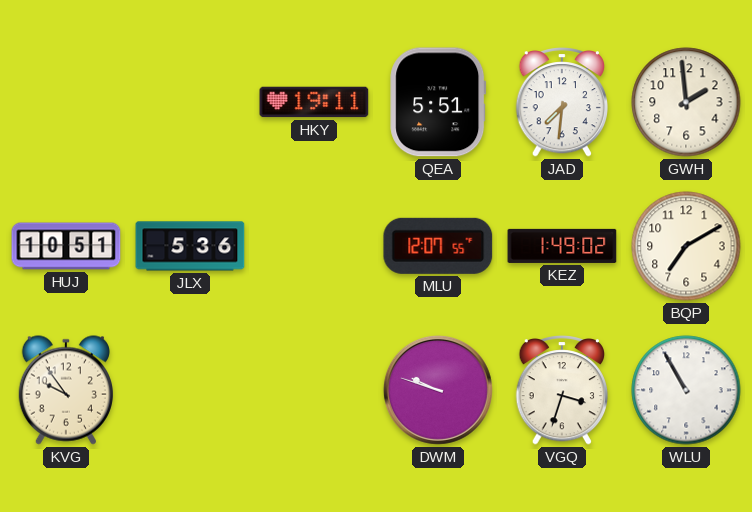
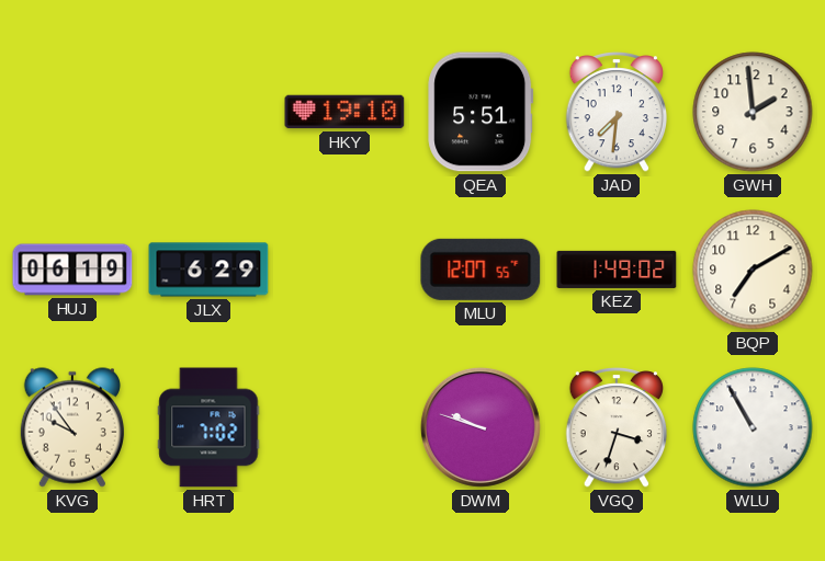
HKY: 19:11 -> 19:10 (344, 112)
HUJ: 10:51 -> 06:19 (72, 270)
JLX: 5:36 -> 6:29 (208, 270)
HRT: none -> 7:02 (208, 427)
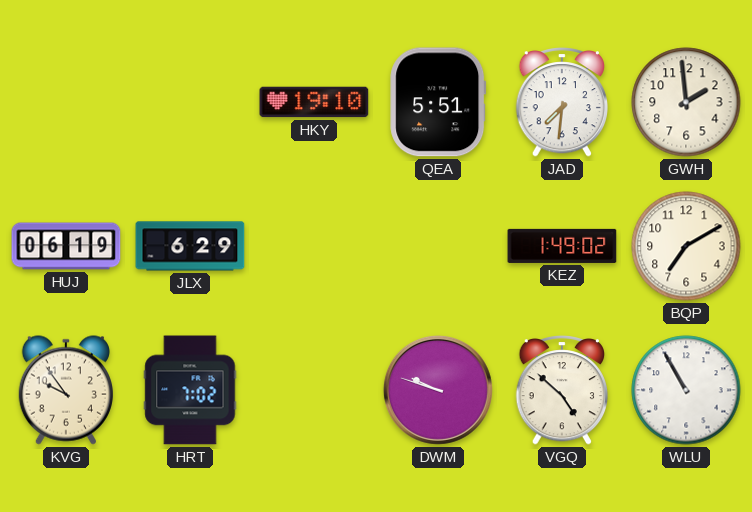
MLU: 12:07 -> none (481, 270)
VGQ: 3:33 -> 4:52 (561, 391)
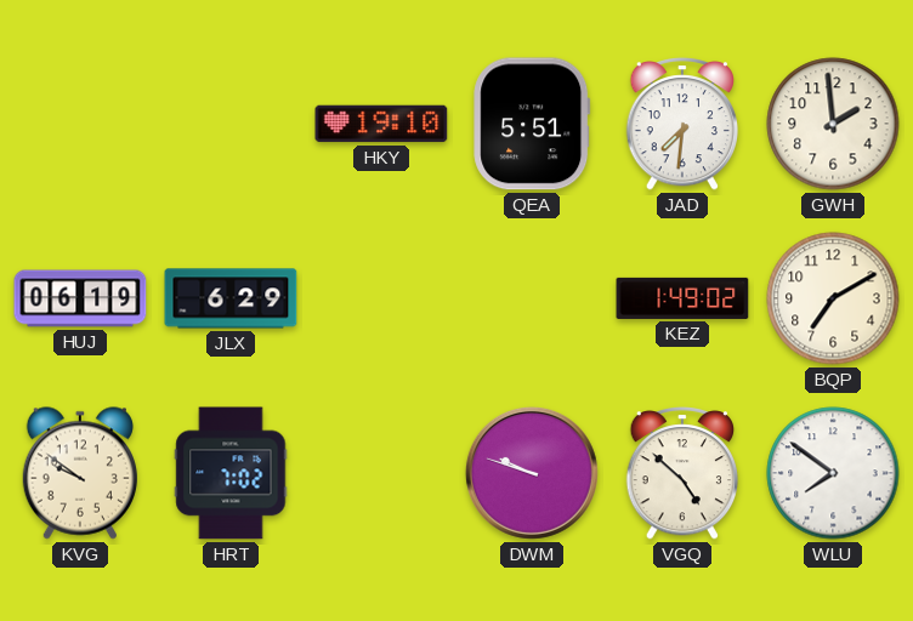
KVG: 9:54 -> 9:51 (80, 473)
WLU: 10:55 -> 7:51 (833, 473)
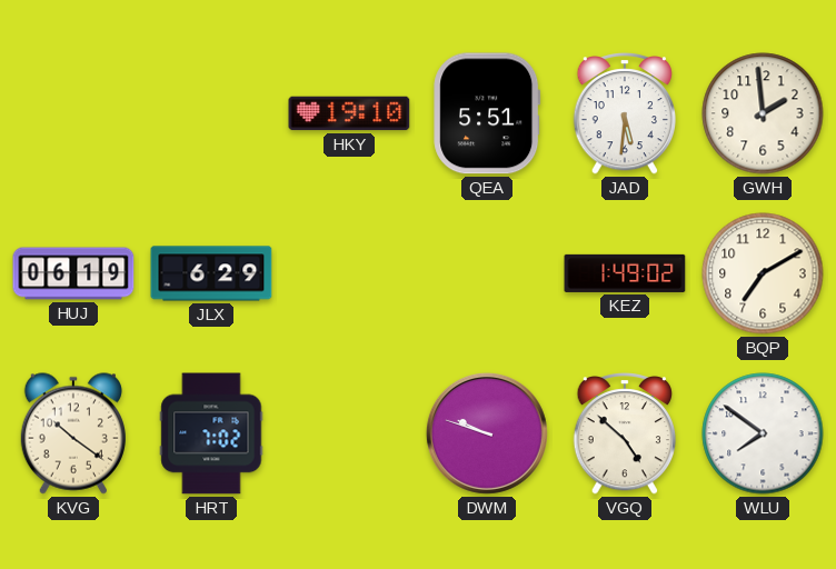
JAD: 7:31 -> 5:31 (624, 114)
KVG: 9:51 -> 10:21 (73, 433)
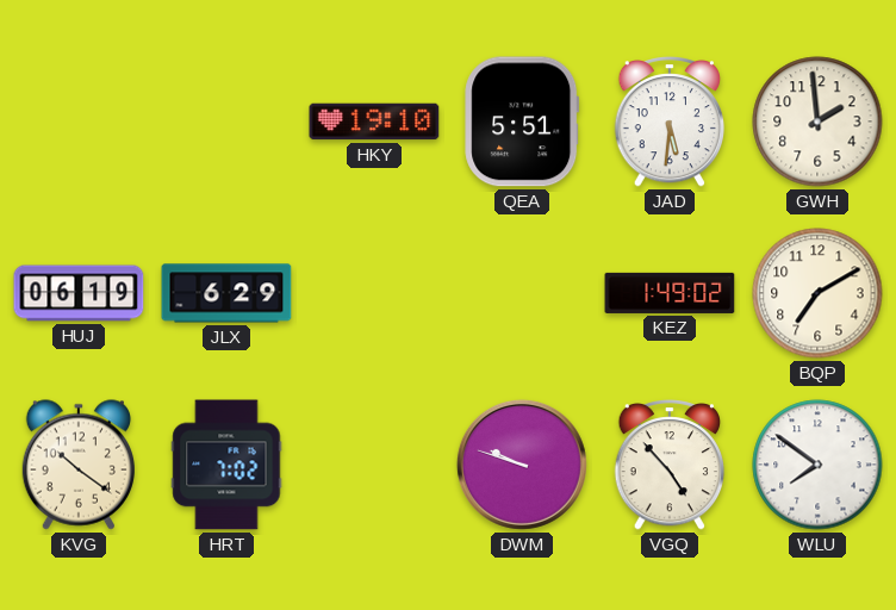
VGQ: 4:52 -> 4:53 (668, 466)
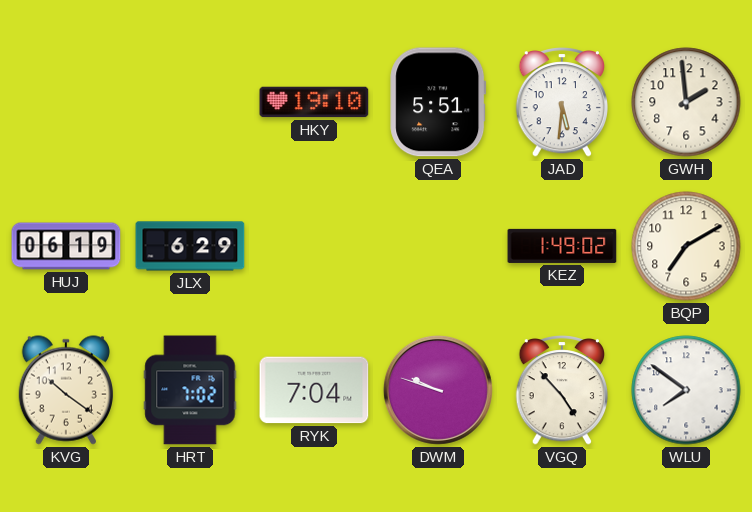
RYK: none -> 7:04 (314, 390)
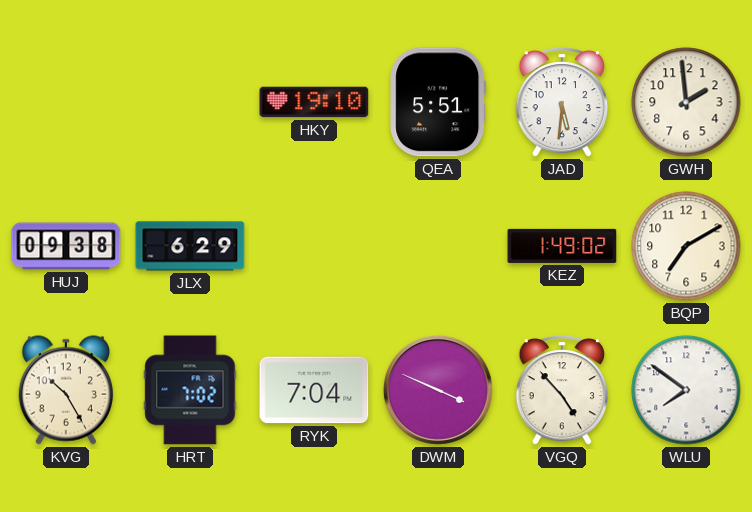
HUJ: 06:19 -> 09:38 (66, 246)
KVG: 10:21 -> 10:25 (66, 390)
DWM: 9:48 -> 3:49 (438, 390)
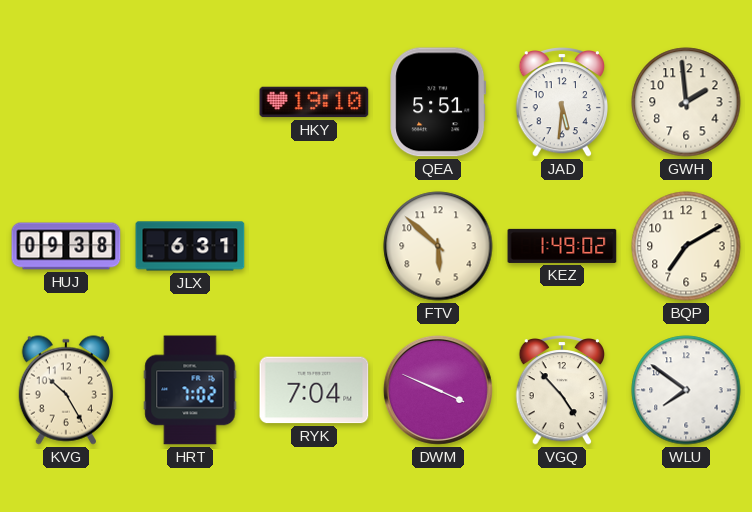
JLX: 6:29 -> 6:31 (190, 246)
FTV: none -> 5:52 (438, 246)
